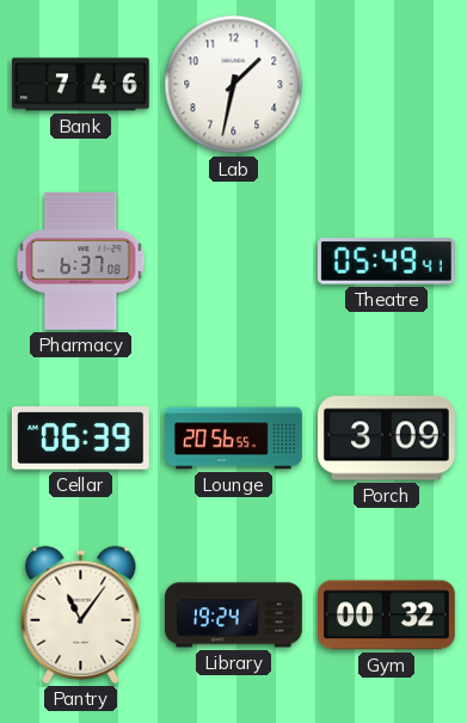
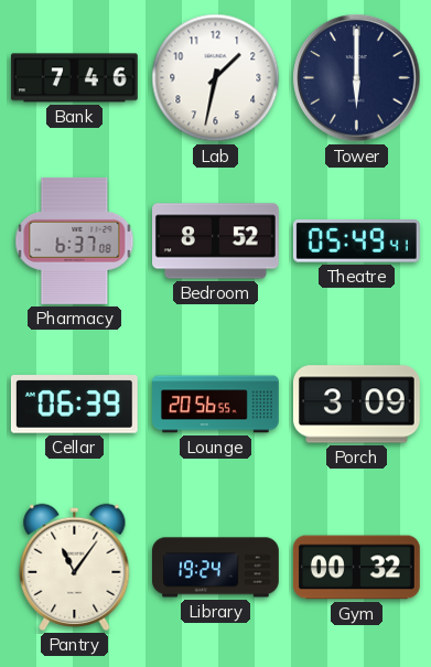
Tower: none -> 6:00 (357, 78)
Bedroom: none -> 8:52 (216, 241)
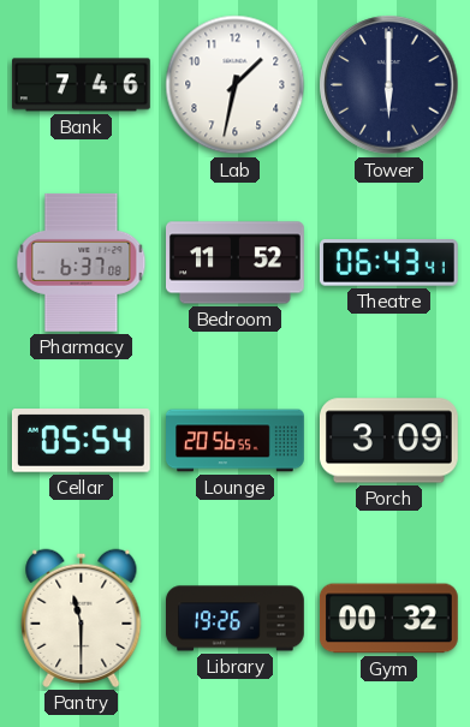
Bedroom: 8:52 -> 11:52 (236, 263)
Theatre: 05:49 -> 06:43 (388, 263)
Cellar: 06:39 -> 05:54 (81, 441)
Pantry: 11:06 -> 11:30 (82, 618)
Library: 19:24 -> 19:26 (236, 619)
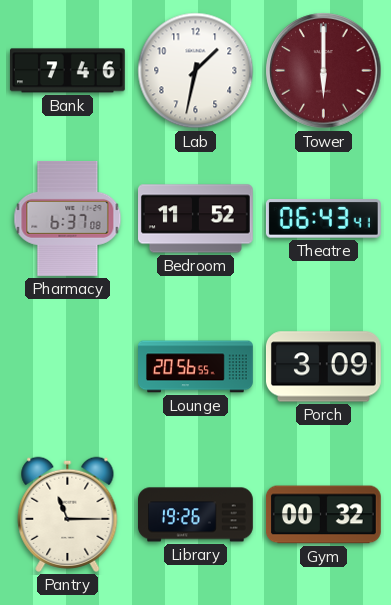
Tower dial: navy -> burgundy (324, 71)
Cellar: 05:54 -> none (81, 441)
Pantry: 11:30 -> 11:15 (68, 514)
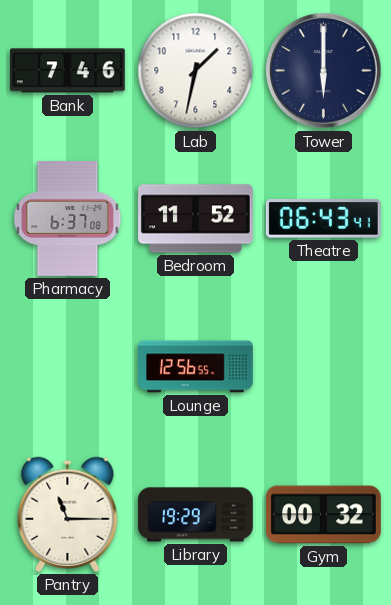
Tower dial: burgundy -> navy (324, 71)
Lounge: 20:56 -> 12:56 (196, 367)
Porch: 3:09 -> none (323, 367)
Library: 19:26 -> 19:29 (196, 515)
